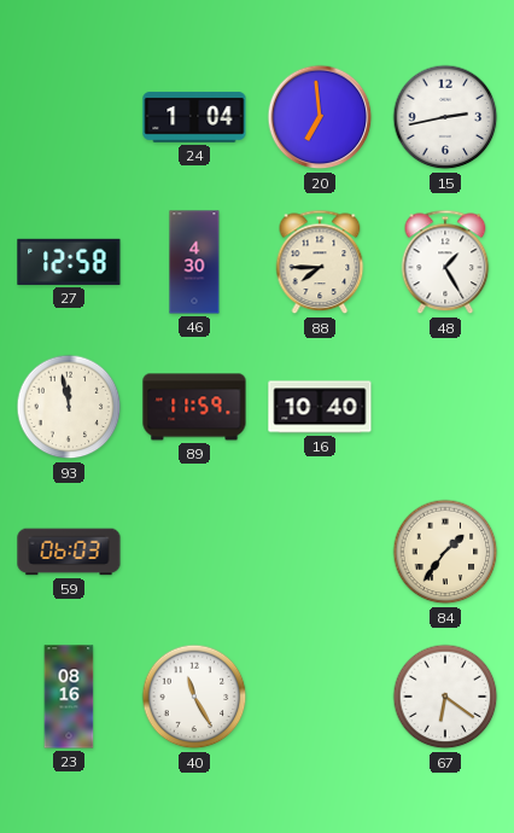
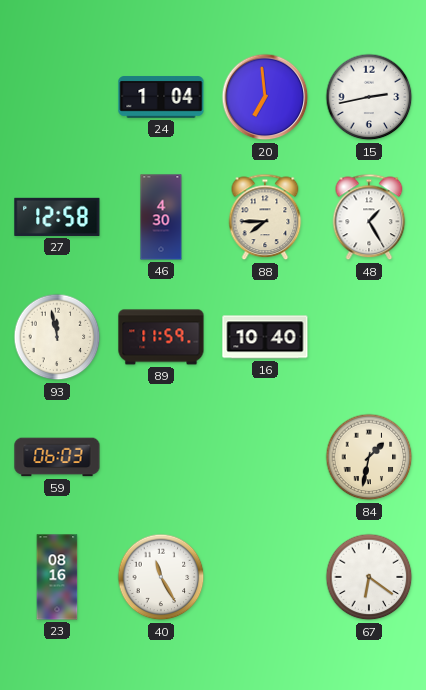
84: 1:36 -> 1:32 (369, 457)
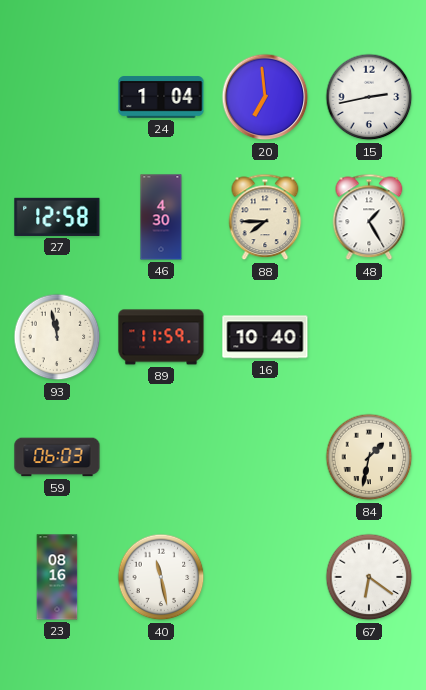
40: 11:25 -> 11:28 (161, 577)
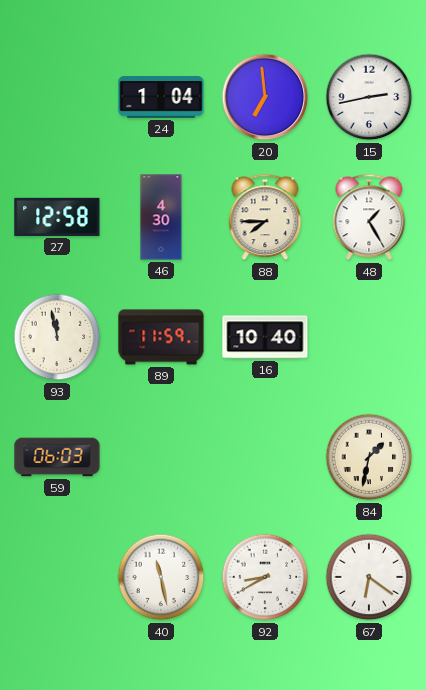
23: 08:16 -> none (57, 577)
92: none -> 8:40 (265, 577)
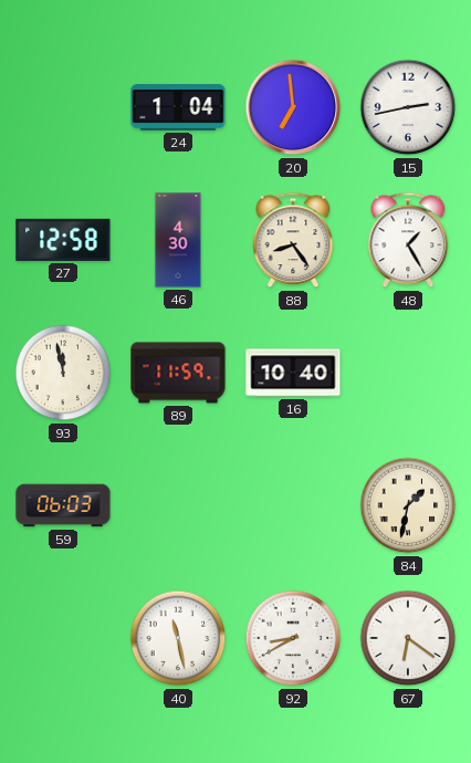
88: 7:45 -> 8:24 (293, 240)
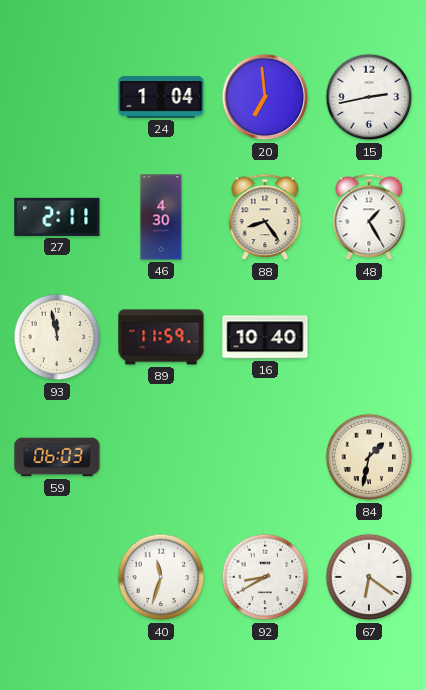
27: 12:58 -> 2:11 (57, 217)
40: 11:28 -> 11:33 (161, 577)
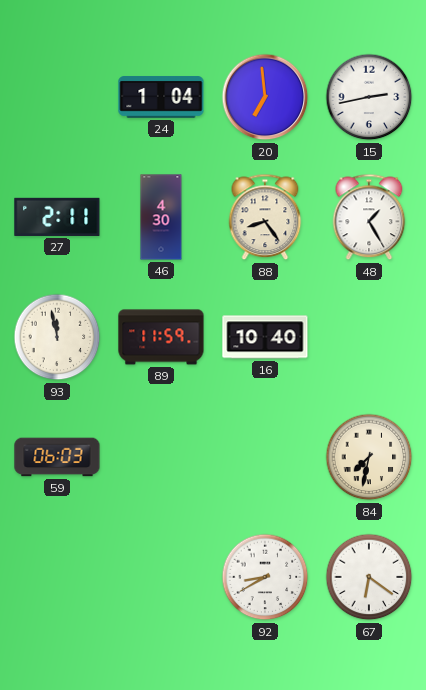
84: 1:32 -> 7:32 (369, 457)
40: 11:33 -> none (161, 577)
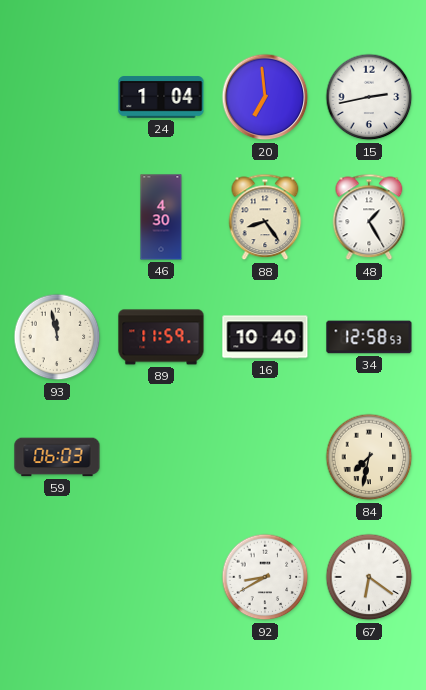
27: 2:11 -> none (57, 217)
34: none -> 12:58 (369, 337)
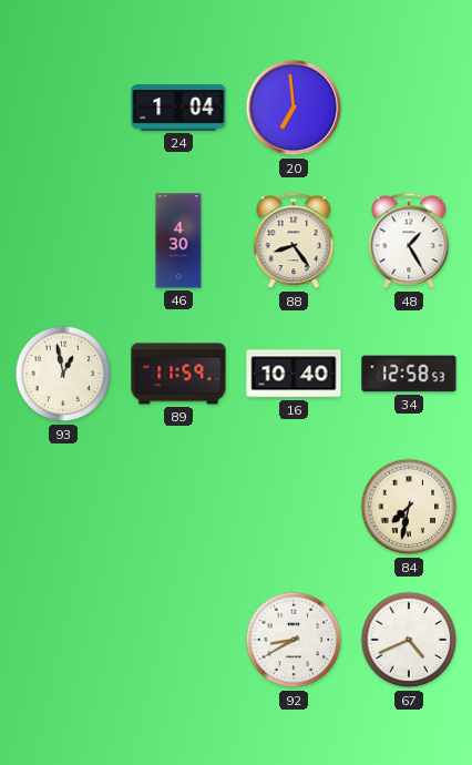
15: 2:43 -> none (369, 97)
93: 11:58 -> 12:58 (63, 374)
59: 06:03 -> none (57, 457)
67: 6:21 -> 4:41 (409, 640)
